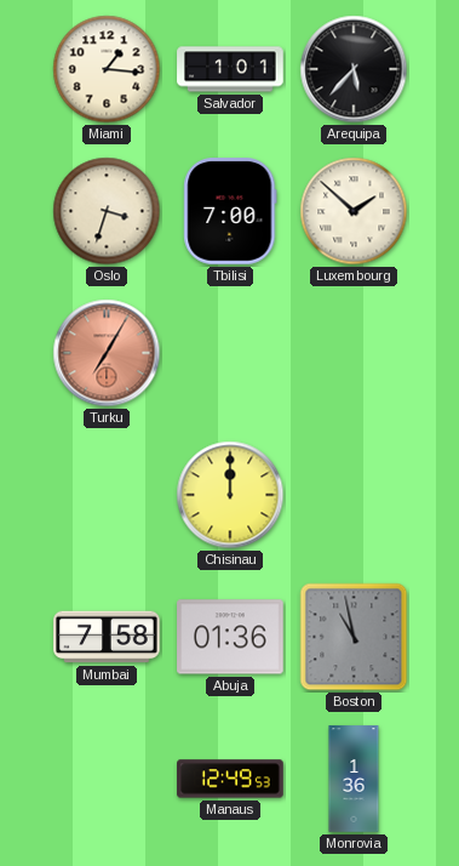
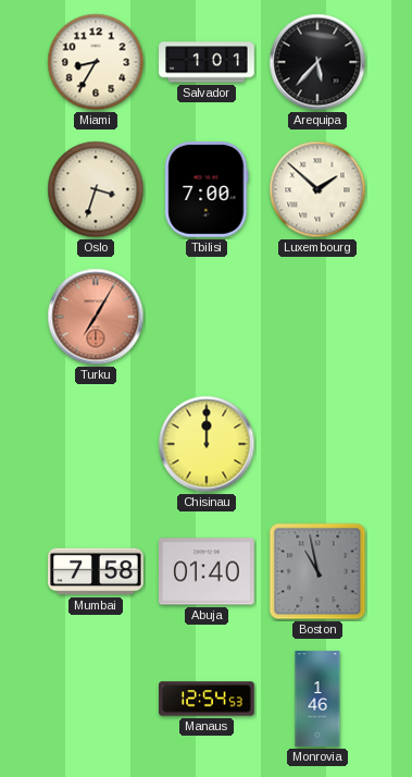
Miami: 1:16 -> 8:35 (96, 62)
Abuja: 01:36 -> 01:40 (207, 571)
Manaus: 12:49 -> 12:54 (207, 699)
Monrovia: 1:36 -> 1:46 (317, 699)
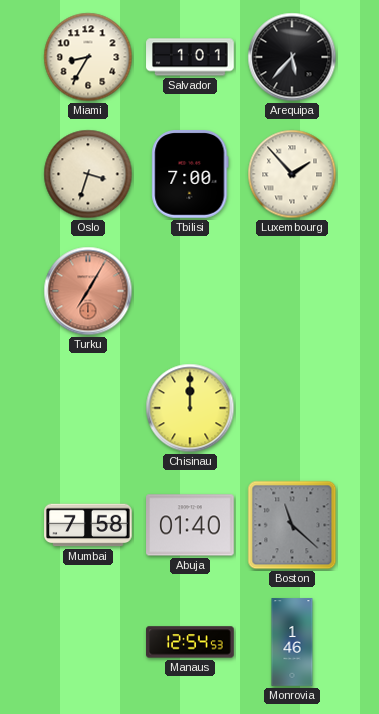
Luxembourg: 1:52 -> 1:53 (292, 174)
Boston: 10:58 -> 11:22 (292, 525)
